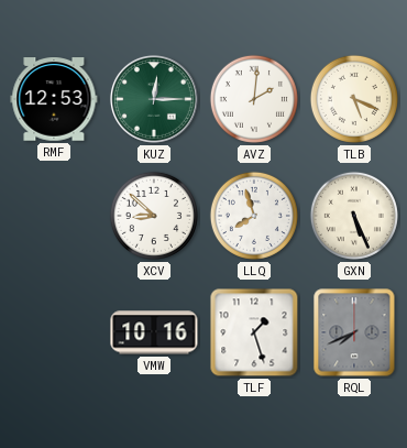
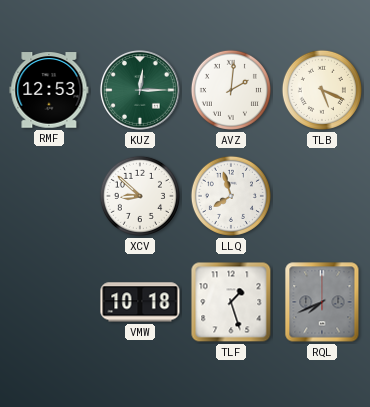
GXN: 5:26 -> none (354, 216)
VMW: 10:16 -> 10:18 (140, 302)
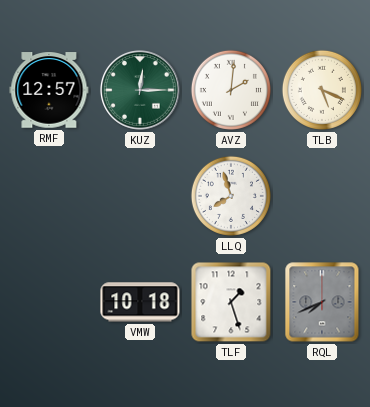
RMF: 12:53 -> 12:57 (49, 90)
XCV: 8:52 -> none (140, 196)
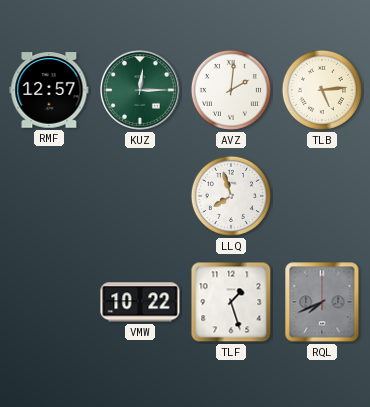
TLB: 5:19 -> 5:14 (322, 90)
VMW: 10:18 -> 10:22 (140, 302)
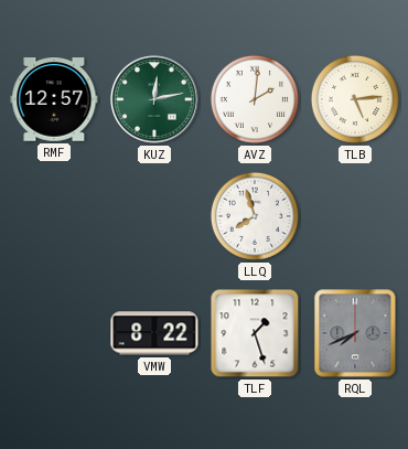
KUZ: 12:15 -> 12:13 (154, 99)
VMW: 10:22 -> 8:22 (154, 333)
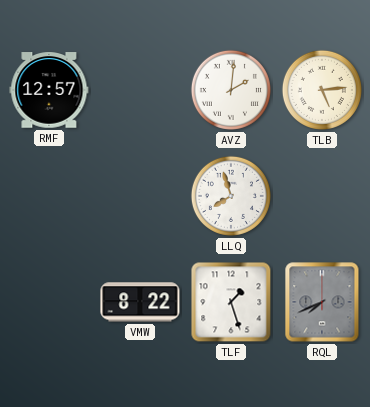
KUZ: 12:13 -> none (154, 99)
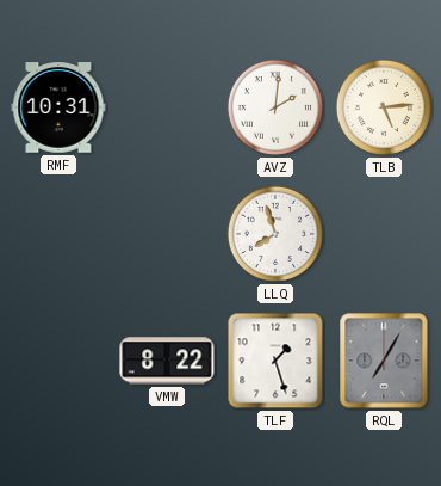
RMF: 12:57 -> 10:31 (58, 107)
RQL: 7:41 -> 7:05 (384, 361)
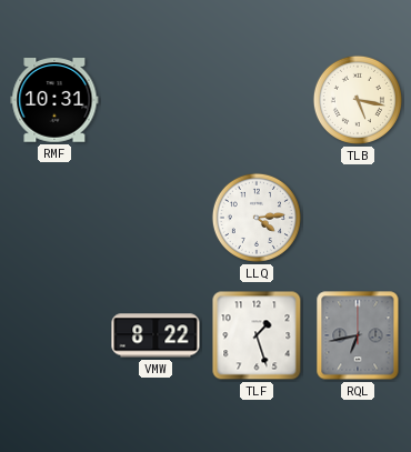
AVZ: 2:01 -> none (275, 107)
TLB: 5:14 -> 5:17 (358, 100)
LLQ: 7:57 -> 4:14 (257, 218)
RQL: 7:05 -> 6:43 (358, 335)
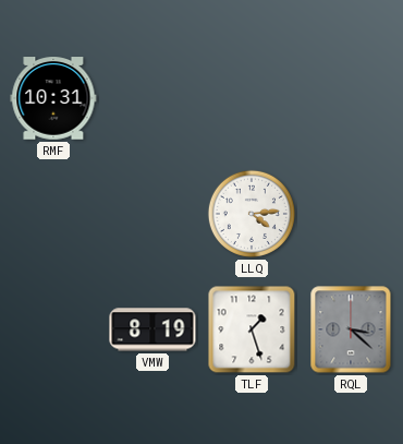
TLB: 5:17 -> none (358, 100)
VMW: 8:22 -> 8:19 (152, 329)
RQL: 6:43 -> 3:22 (351, 329)
